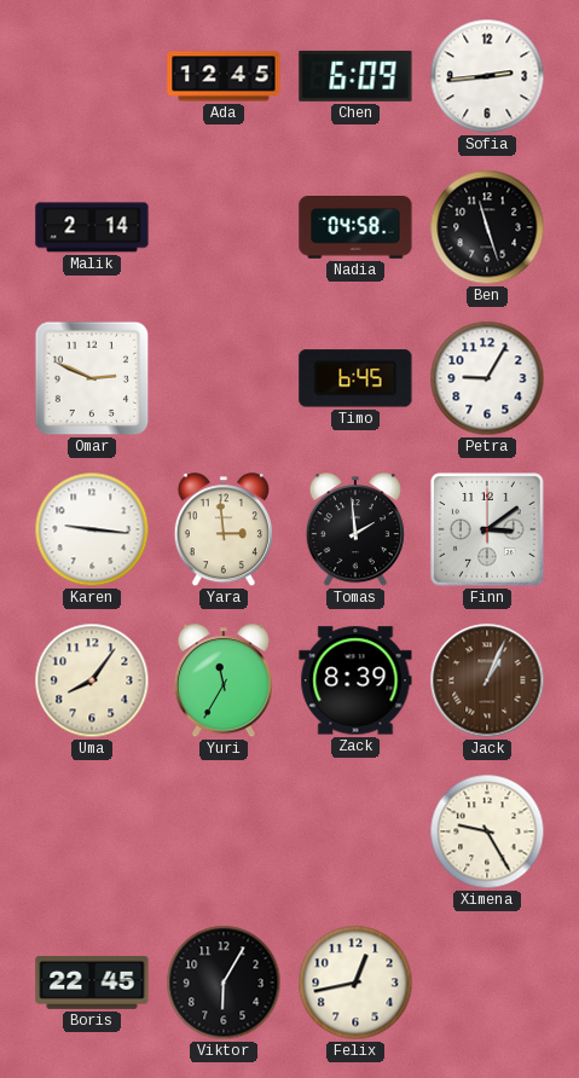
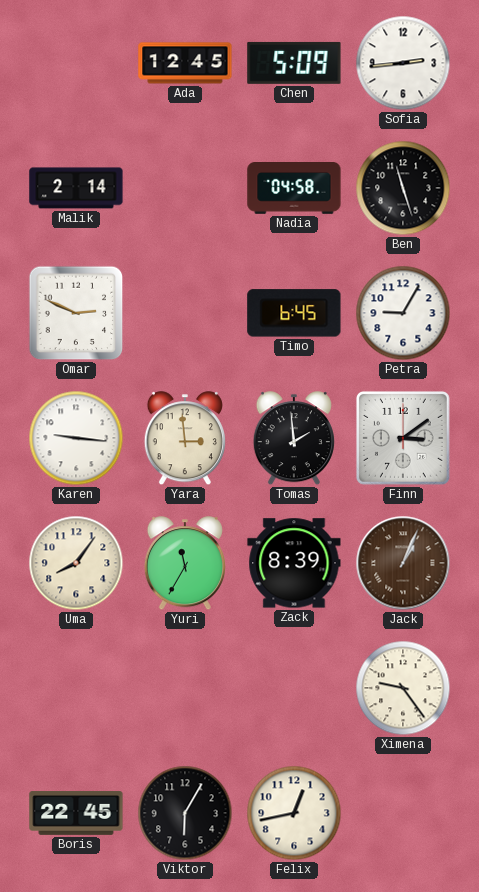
Chen: 6:09 -> 5:09 (294, 63)
Ximena: 9:25 -> 9:24 (403, 688)
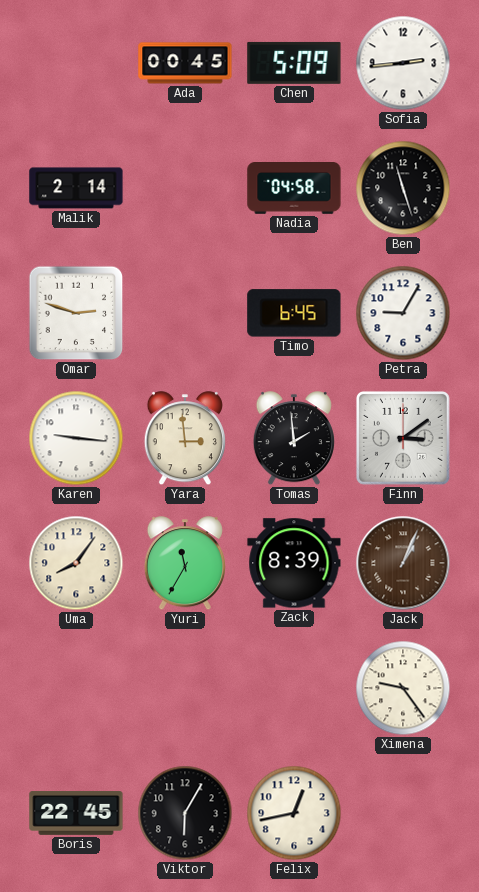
Ada: 12:45 -> 00:45 (185, 63)
Omar: 2:49 -> 2:48 (76, 313)
